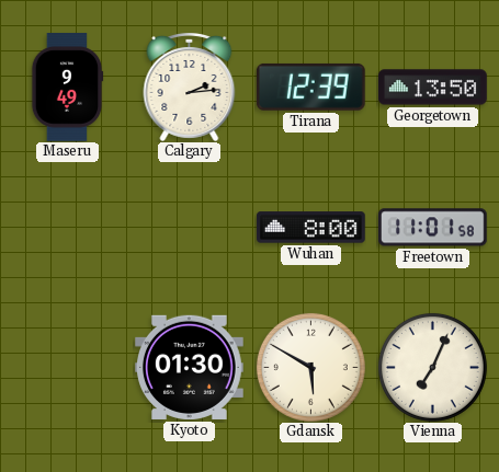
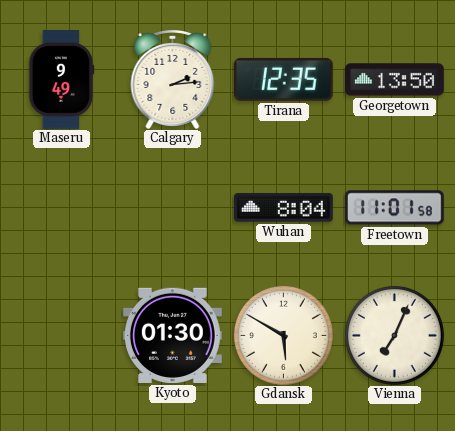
Tirana: 12:39 -> 12:35 (283, 79)
Wuhan: 8:00 -> 8:04 (284, 208)
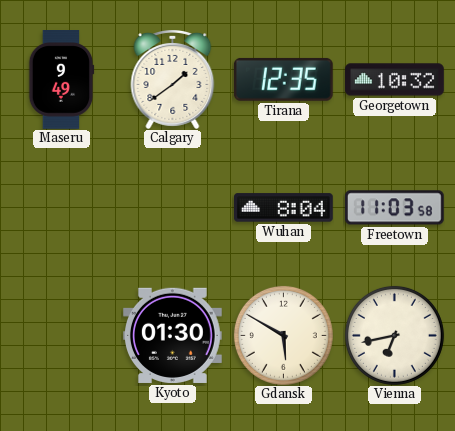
Calgary: 2:14 -> 1:39 (173, 80)
Georgetown: 13:50 -> 10:32 (395, 80)
Freetown: 11:01 -> 11:03 (394, 208)
Vienna: 7:04 -> 6:43 (394, 335)
